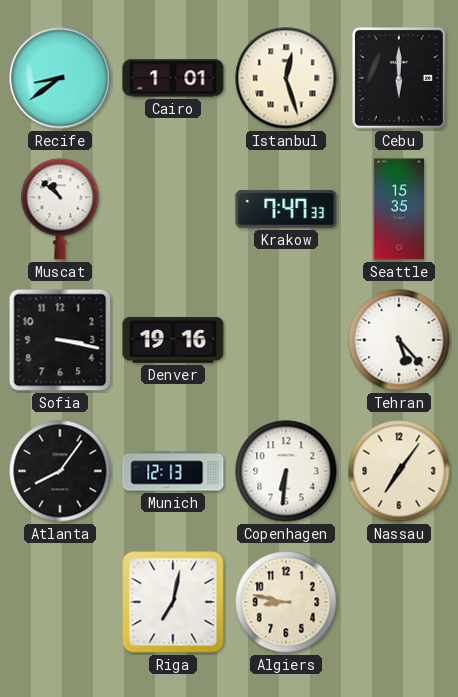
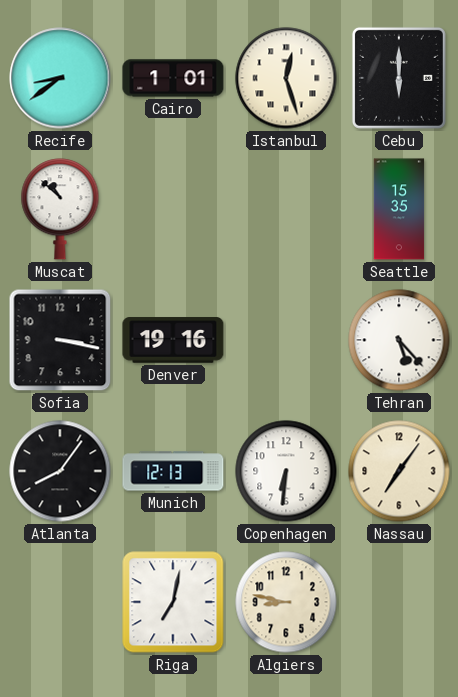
Krakow: 7:47 -> none (286, 209)
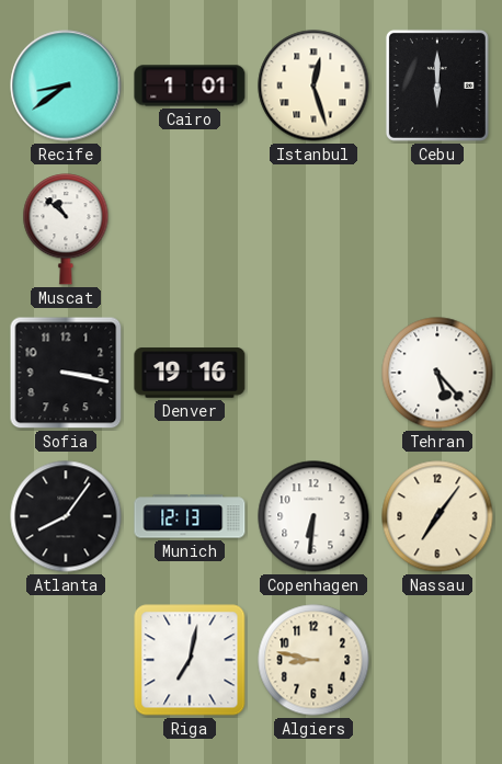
Seattle: 15:35 -> none (399, 209)
